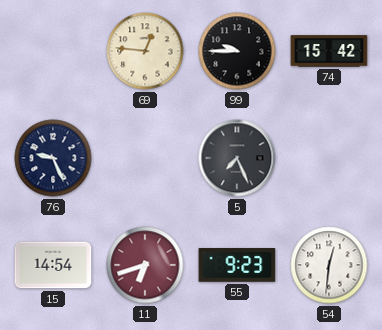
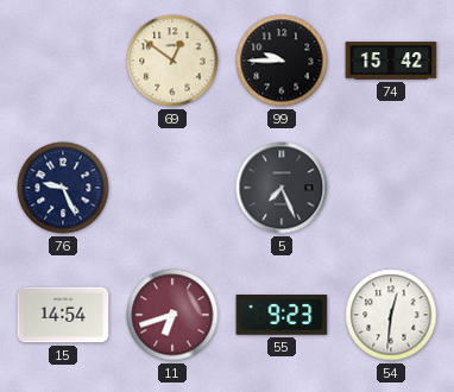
69: 12:46 -> 12:51 (172, 61)
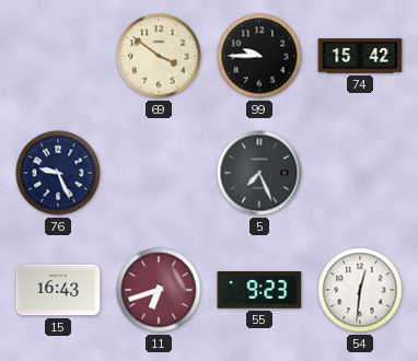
69: 12:51 -> 3:51 (159, 56)
15: 14:54 -> 16:43 (58, 290)
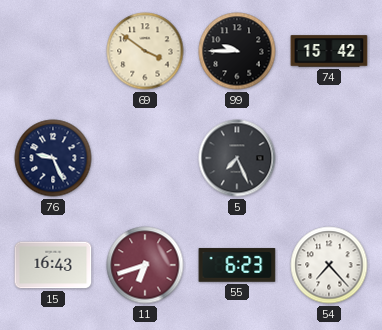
55: 9:23 -> 6:23 (237, 265)
54: 12:31 -> 7:23 (329, 265)
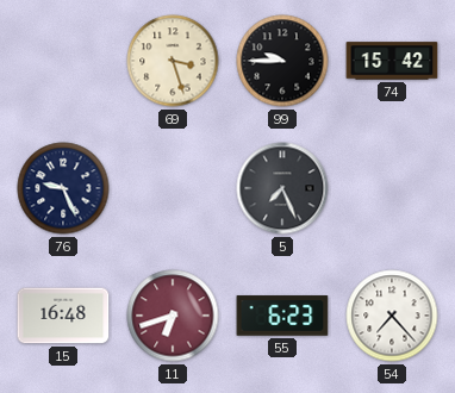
69: 3:51 -> 3:27 (173, 61)
15: 16:43 -> 16:48 (63, 316)
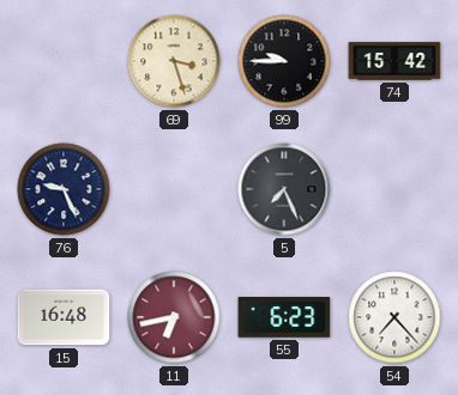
11: 6:42 -> 6:43 (174, 317)
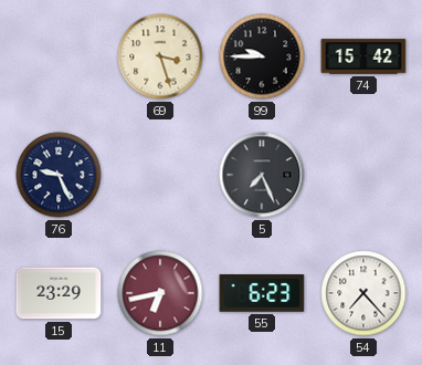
15: 16:48 -> 23:29 (59, 293)
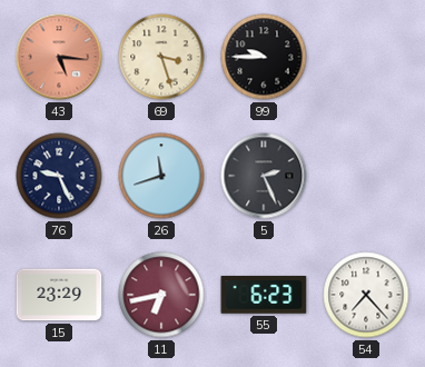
43: none -> 5:16 (59, 57)
74: 15:42 -> none (363, 56)
26: none -> 11:42 (161, 176)
5: 7:26 -> 2:26 (264, 176)
